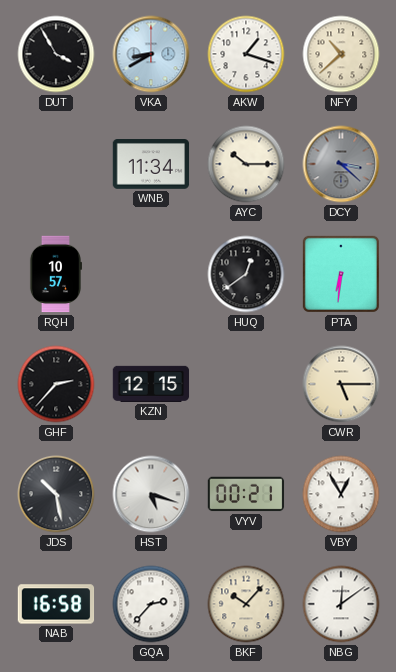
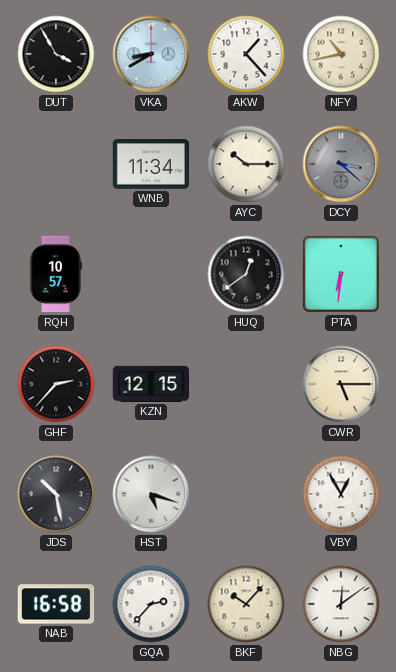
AKW: 1:18 -> 1:23 (246, 54)
NFY: 10:38 -> 10:43 (341, 54)
VYV: 00:21 -> none (246, 494)
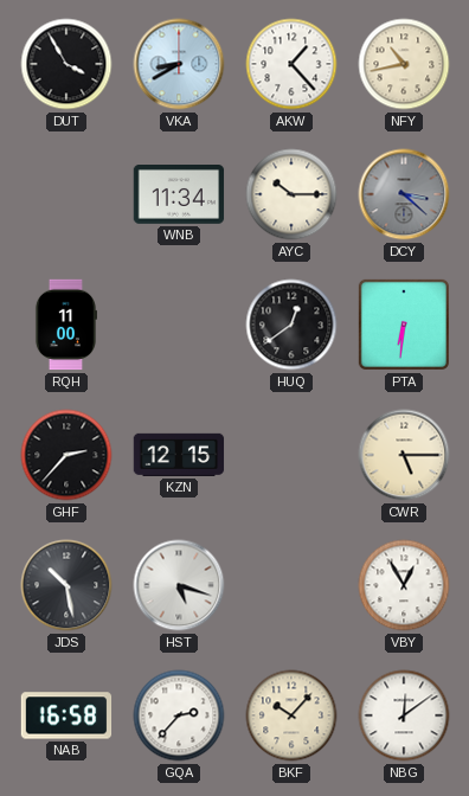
RQH: 10:57 -> 11:00 (65, 325)
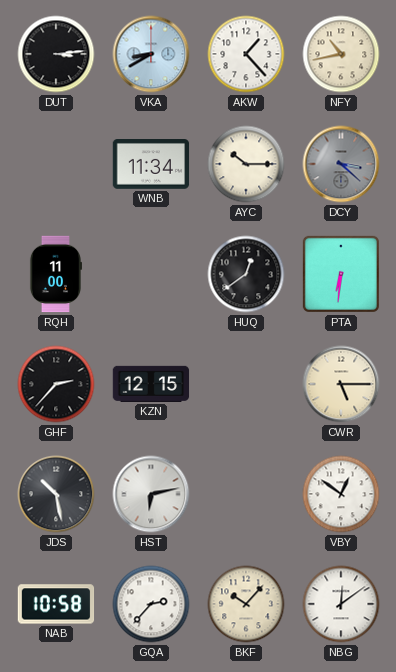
DUT: 3:55 -> 3:14 (56, 54)
HST: 5:18 -> 6:13 (151, 494)
VBY: 12:55 -> 12:51 (341, 494)
NAB: 16:58 -> 10:58 (56, 604)
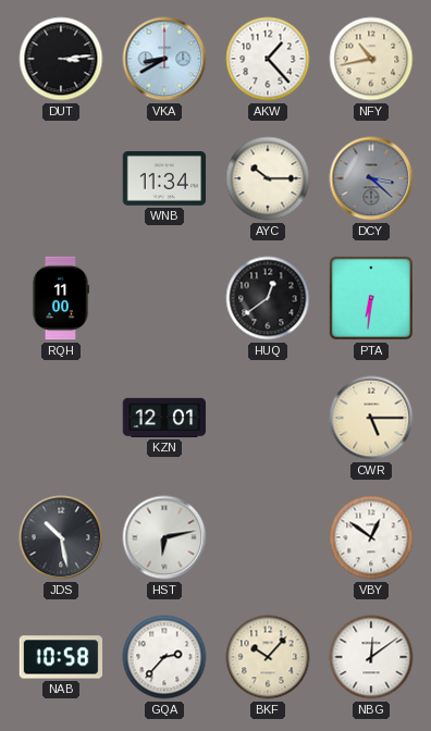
GHF: 2:37 -> none (56, 384)
KZN: 12:15 -> 12:01 (164, 418)
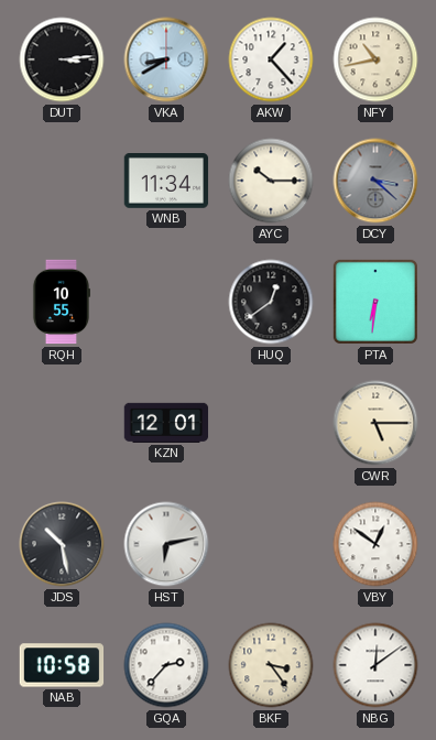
RQH: 11:00 -> 10:55 (61, 302)
BKF: 10:07 -> 3:24 (271, 665)
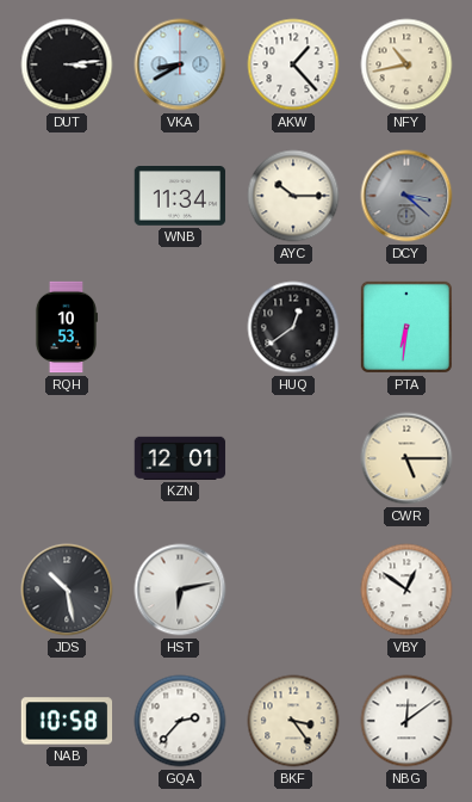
RQH: 10:55 -> 10:53 (66, 327)
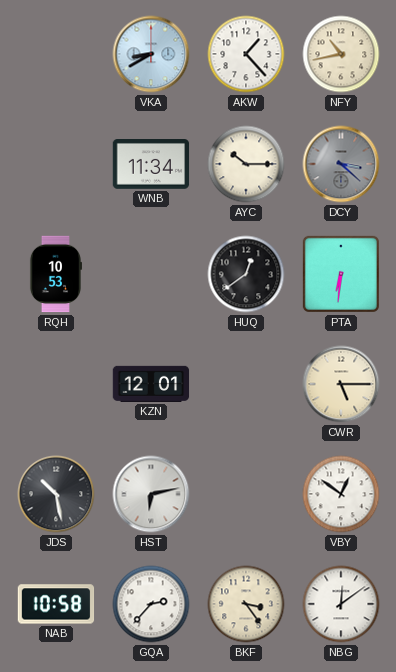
DUT: 3:14 -> none (67, 64)
